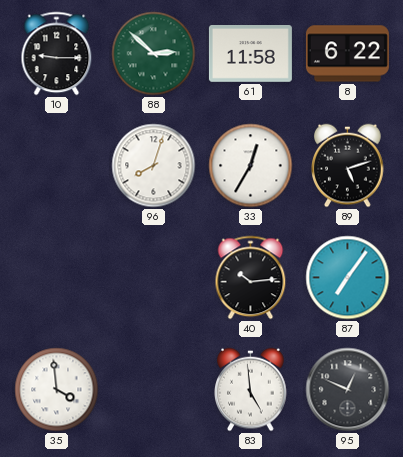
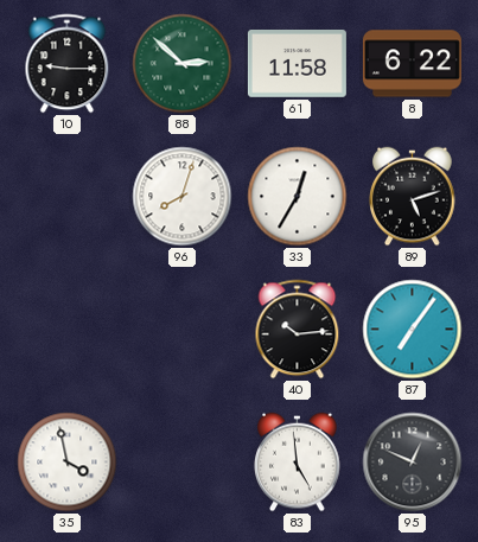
35: 3:59 -> 3:58 (68, 463)
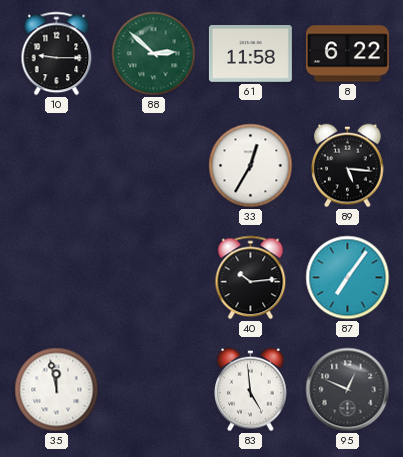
96: 8:03 -> none (183, 197)
89: 5:12 -> 5:16 (348, 166)
35: 3:58 -> 11:58 (57, 390)
